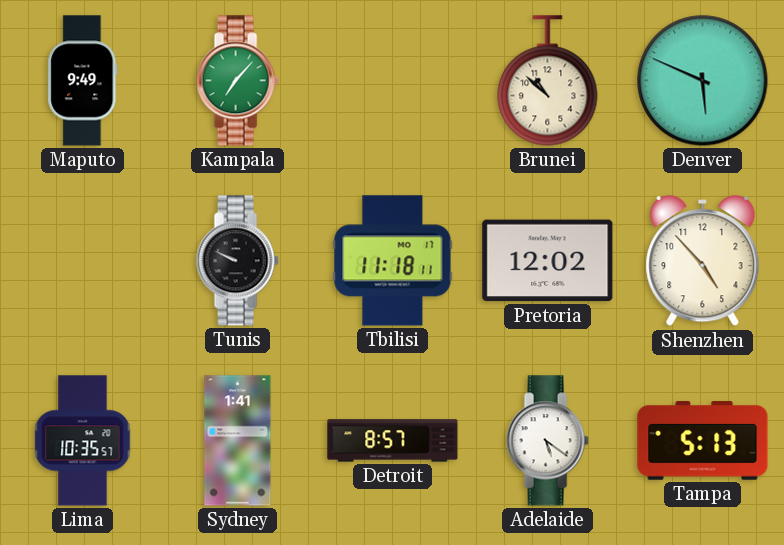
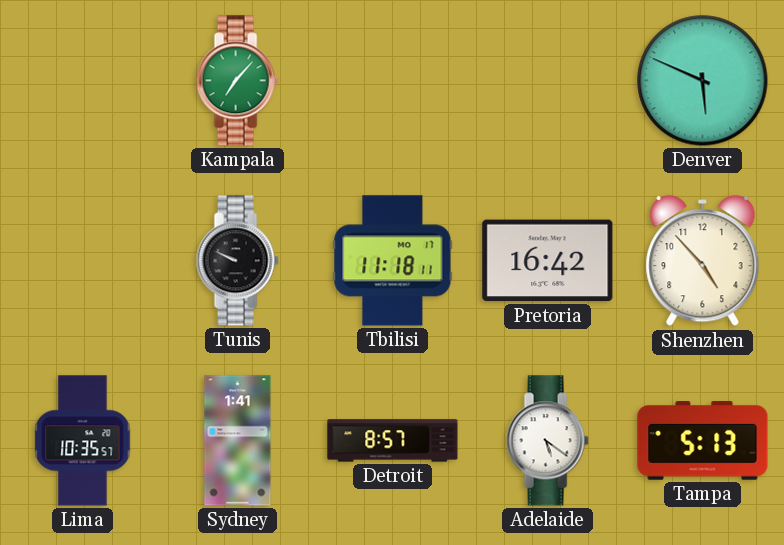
Maputo: 9:49 -> none (83, 81)
Brunei: 10:52 -> none (548, 81)
Pretoria: 12:02 -> 16:42 (548, 261)
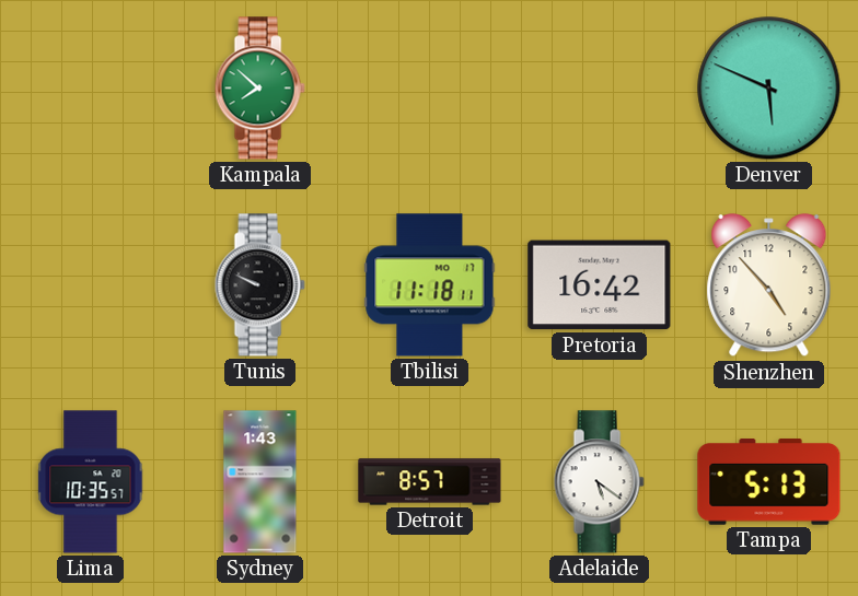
Kampala: 7:07 -> 7:52 (259, 89)
Sydney: 1:41 -> 1:43 (260, 482)
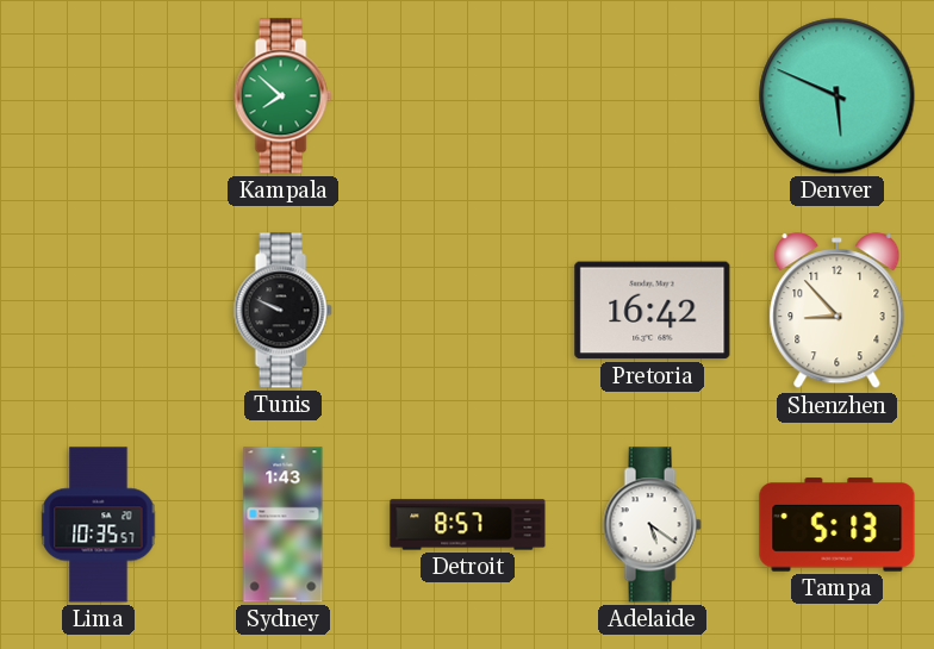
Tbilisi: 11:18 -> none (430, 285)
Shenzhen: 4:53 -> 8:53 (838, 311)
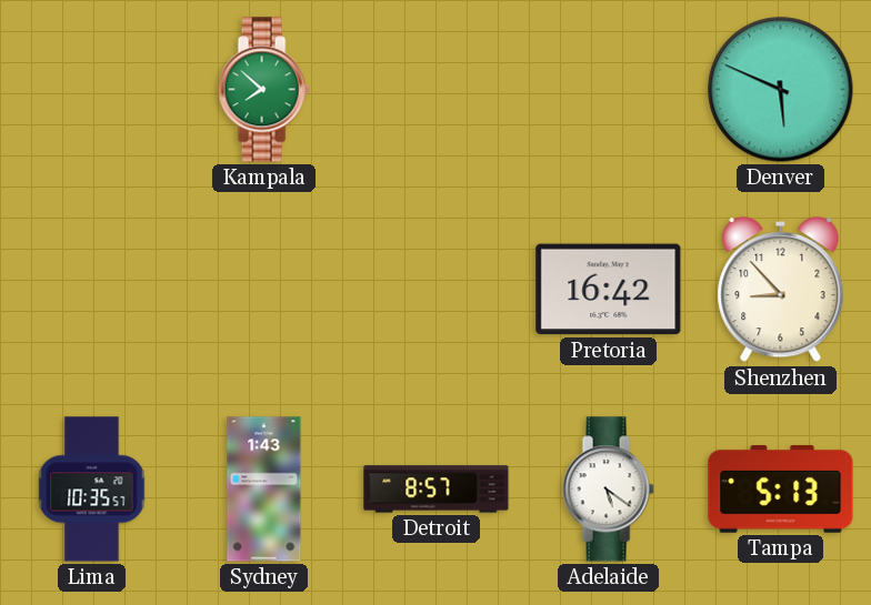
Tunis: 9:49 -> none (282, 311)
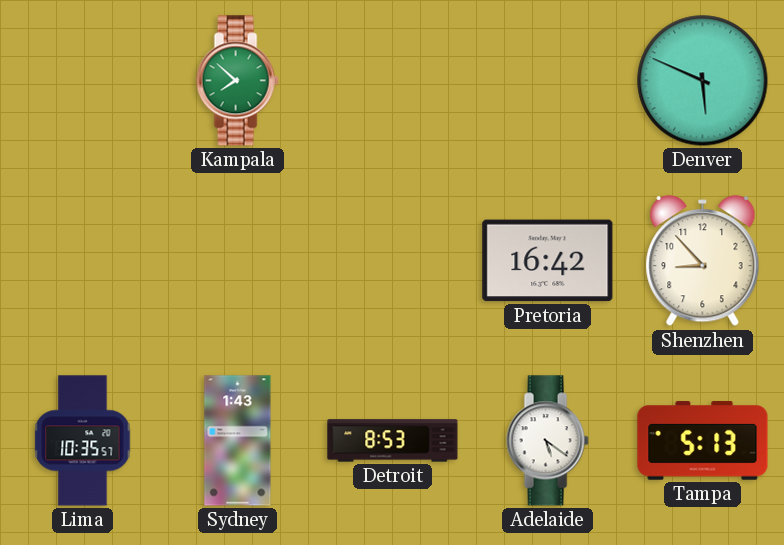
Detroit: 8:57 -> 8:53 (393, 441)
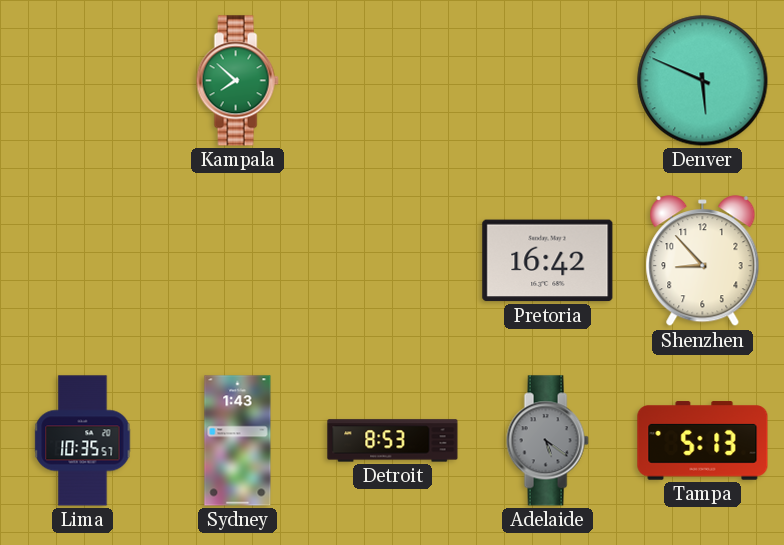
Adelaide dial: white -> grey (547, 441)
